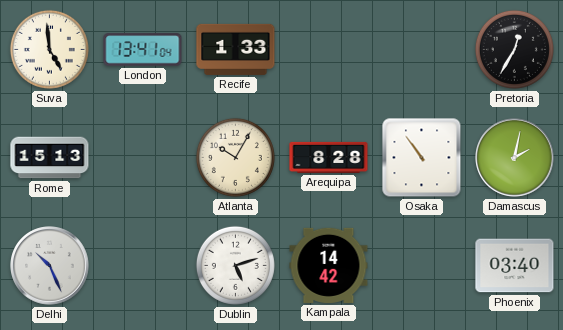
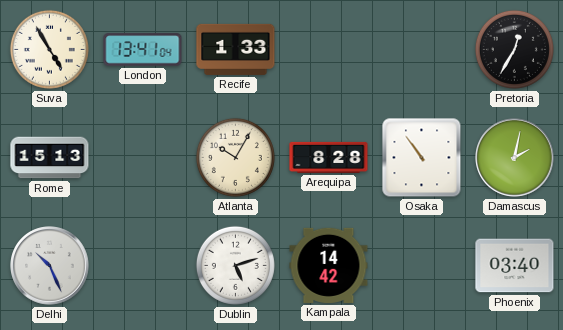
Suva: 4:59 -> 4:55 (49, 49)
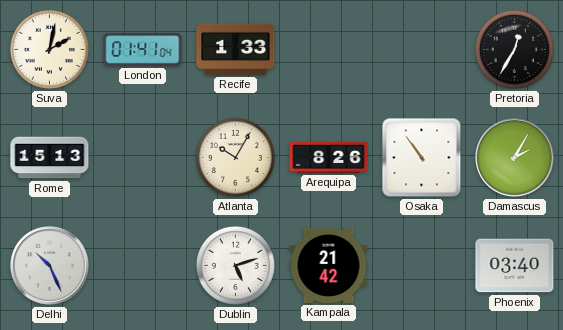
Suva: 4:55 -> 2:02 (49, 49)
London: 13:41 -> 01:41 (143, 50)
Arequipa: 8:28 -> 8:26 (329, 157)
Damascus: 2:02 -> 2:05 (515, 158)
Kampala: 14:42 -> 21:42 (329, 265)
